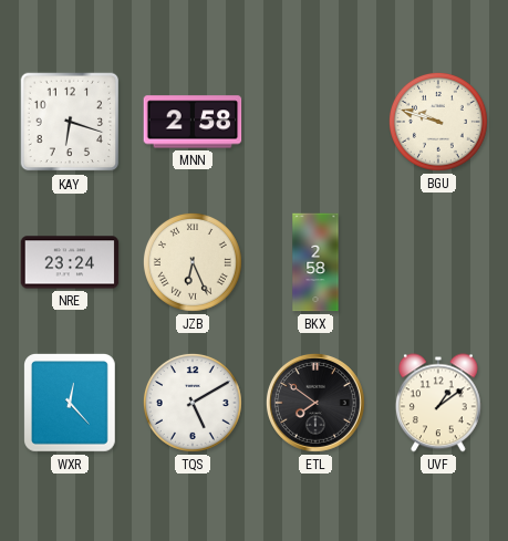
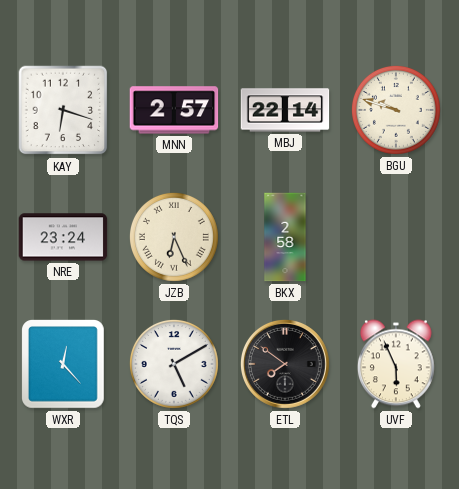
MNN: 2:58 -> 2:57 (174, 110)
MBJ: none -> 22:14 (285, 110)
UVF: 1:09 -> 5:56 (396, 364)
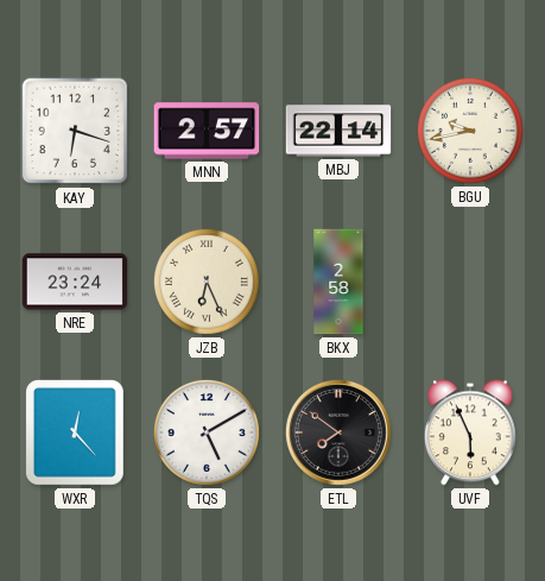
BGU: 9:48 -> 9:43 (470, 131)
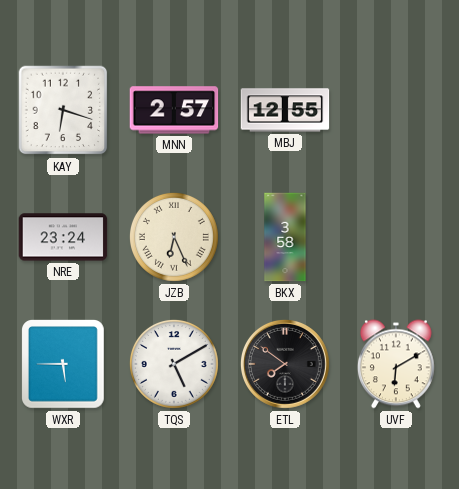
MBJ: 22:14 -> 12:55 (285, 110)
BGU: 9:43 -> none (470, 131)
BKX: 2:58 -> 3:58 (285, 237)
WXR: 12:23 -> 5:45 (64, 365)
UVF: 5:56 -> 6:10 (396, 364)
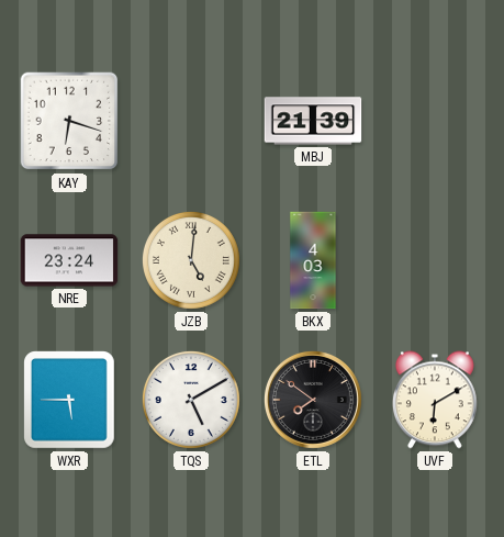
MNN: 2:57 -> none (174, 110)
MBJ: 12:55 -> 21:39 (313, 121)
JZB: 6:26 -> 5:01 (191, 260)
BKX: 3:58 -> 4:03 (313, 260)
